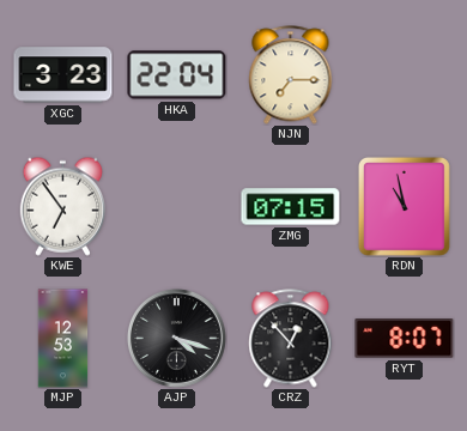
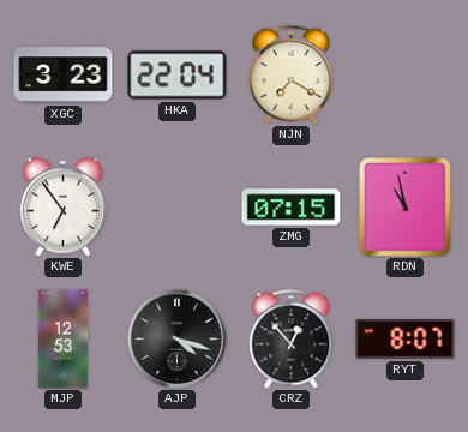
NJN: 7:15 -> 7:20 (292, 76)
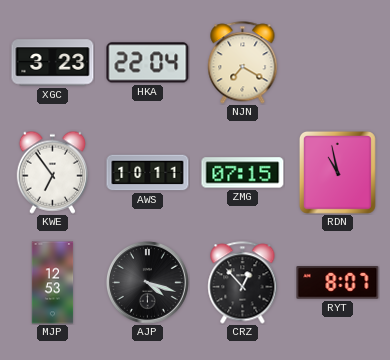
AWS: none -> 10:11 (148, 173)
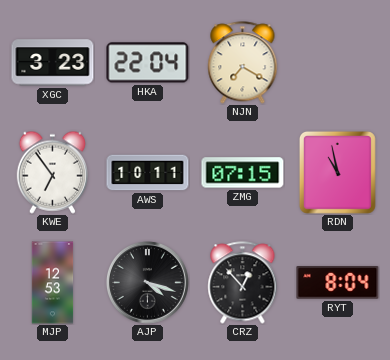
RYT: 8:07 -> 8:04 (338, 283)
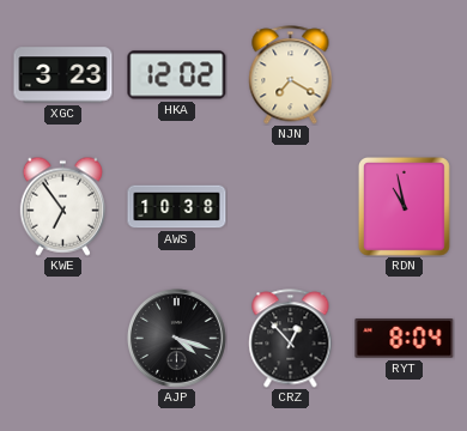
HKA: 22:04 -> 12:02 (177, 75)
AWS: 10:11 -> 10:38 (177, 207)
ZMG: 07:15 -> none (243, 173)
MJP: 12:53 -> none (53, 283)
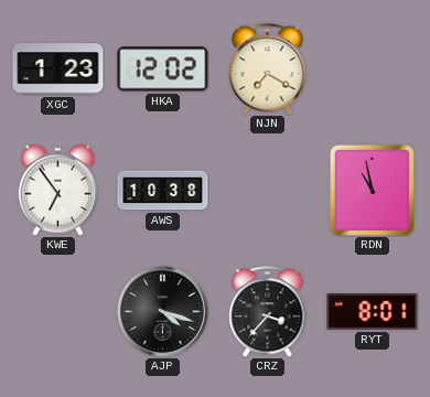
XGC: 3:23 -> 1:23 (58, 69)
CRZ: 12:53 -> 3:37 (268, 312)
RYT: 8:04 -> 8:01 (373, 312)
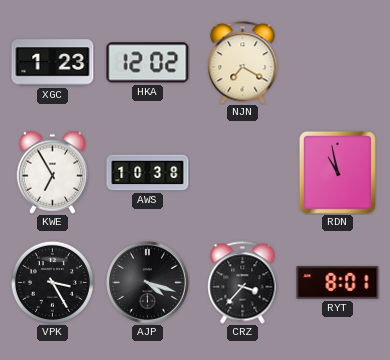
KWE: 6:54 -> 6:55 (52, 172)
VPK: none -> 3:25 (52, 282)
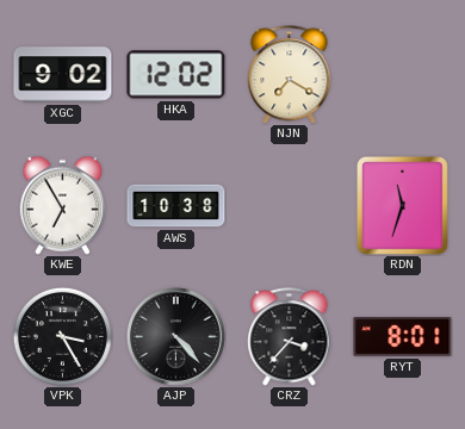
XGC: 1:23 -> 9:02 (63, 75)
RDN: 10:58 -> 11:33 (402, 205)
AJP: 4:18 -> 4:23 (175, 336)
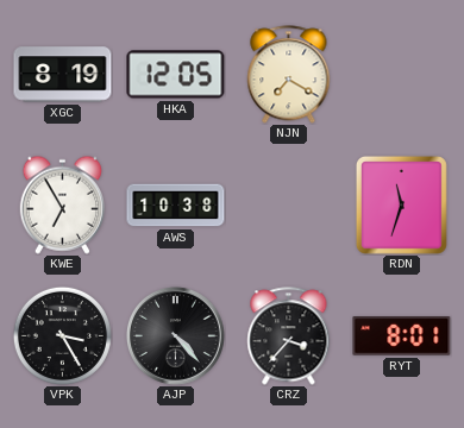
XGC: 9:02 -> 8:19 (63, 75)
HKA: 12:02 -> 12:05 (176, 75)
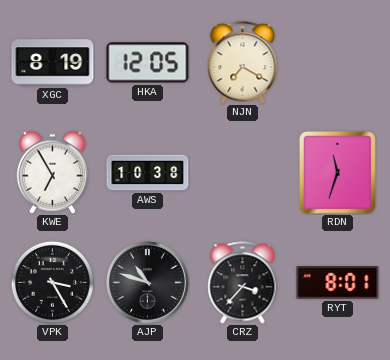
AJP: 4:23 -> 10:48 (147, 282)
